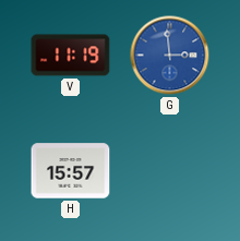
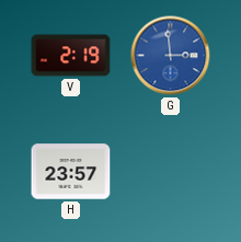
V: 11:19 -> 2:19 (71, 56)
H: 15:57 -> 23:57 (71, 172)
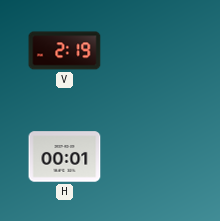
G: 2:59 -> none (171, 56)
H: 23:57 -> 00:01 (65, 157)
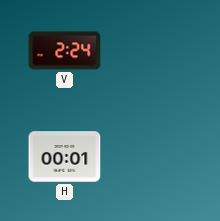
V: 2:19 -> 2:24 (65, 51)
